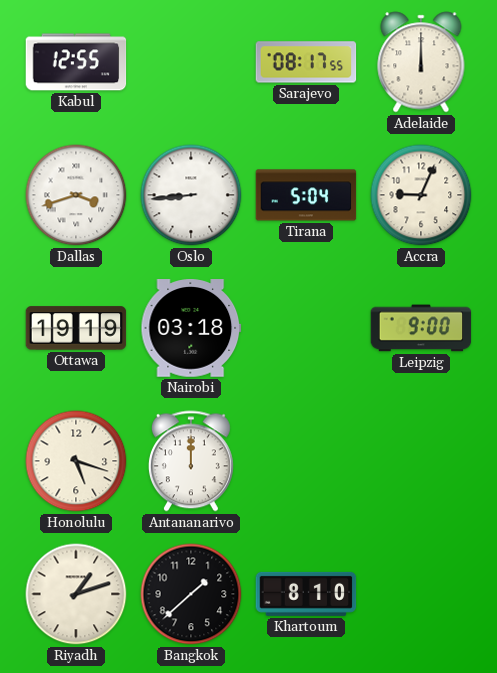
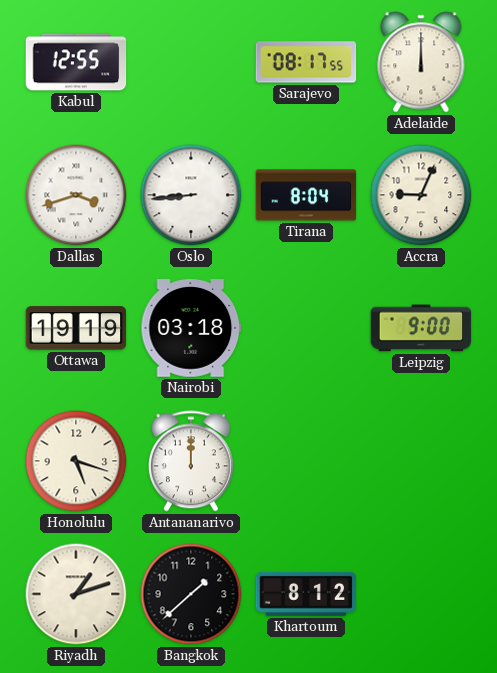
Tirana: 5:04 -> 8:04 (306, 195)
Khartoum: 8:10 -> 8:12 (306, 594)
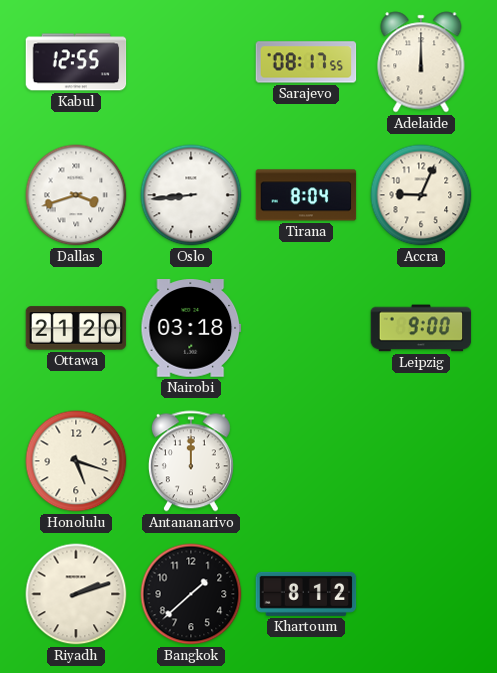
Ottawa: 19:19 -> 21:20 (76, 328)
Riyadh: 1:12 -> 2:12 (76, 594)
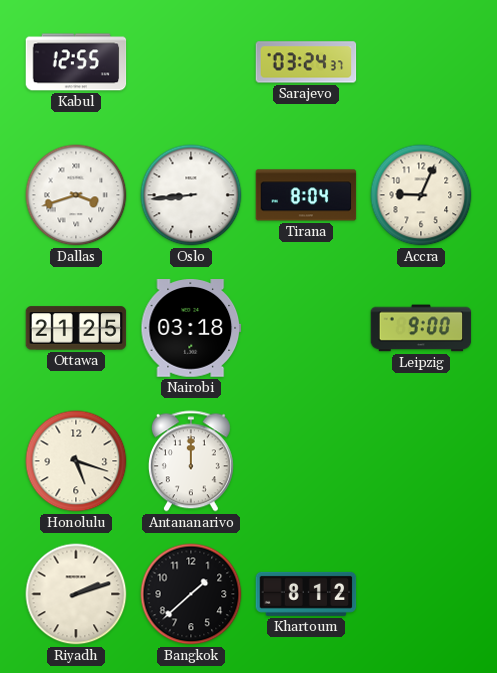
Sarajevo: 08:17 -> 03:24 (306, 62)
Adelaide: 12:00 -> none (421, 62)
Ottawa: 21:20 -> 21:25 (76, 328)
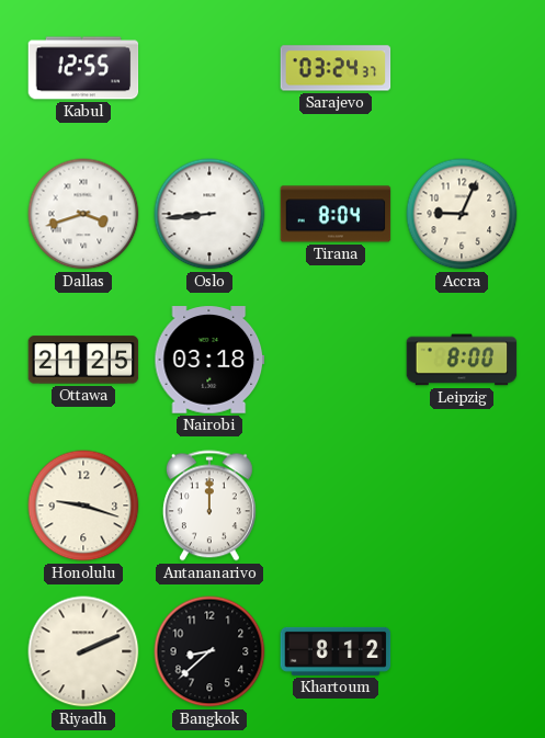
Leipzig: 9:00 -> 8:00 (462, 360)
Honolulu: 5:18 -> 9:18 (83, 506)
Riyadh: 2:12 -> 2:11 (83, 651)
Bangkok: 1:38 -> 8:38 (209, 651)
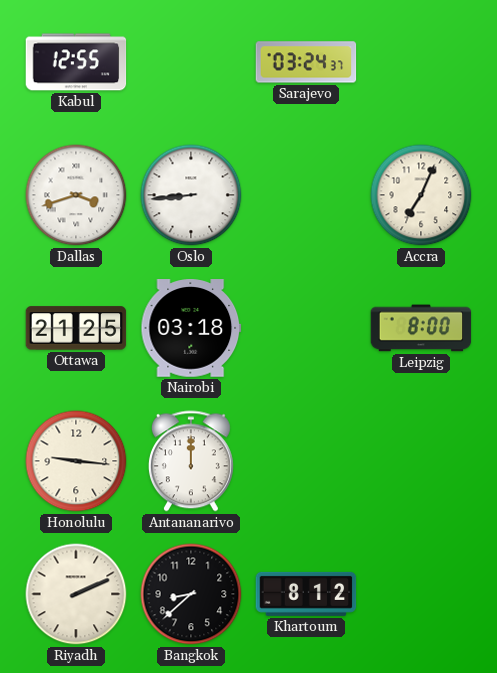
Tirana: 8:04 -> none (336, 214)
Accra: 9:04 -> 7:04 (421, 195)
Honolulu: 9:18 -> 9:16 (76, 461)
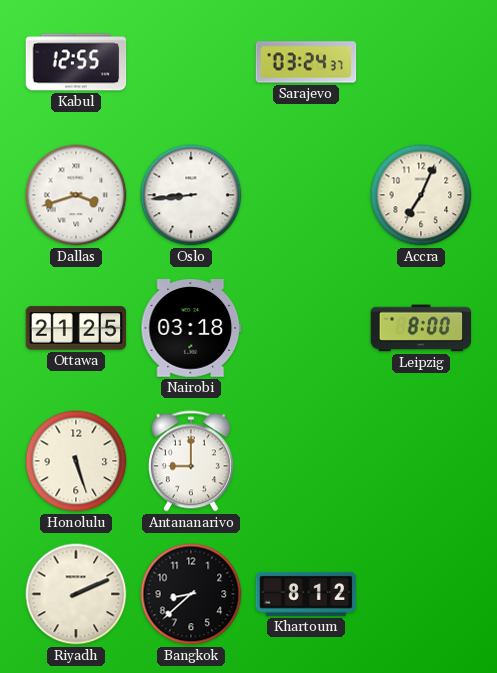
Honolulu: 9:16 -> 5:27 (76, 461)
Antananarivo: 12:00 -> 9:00 (191, 461)
